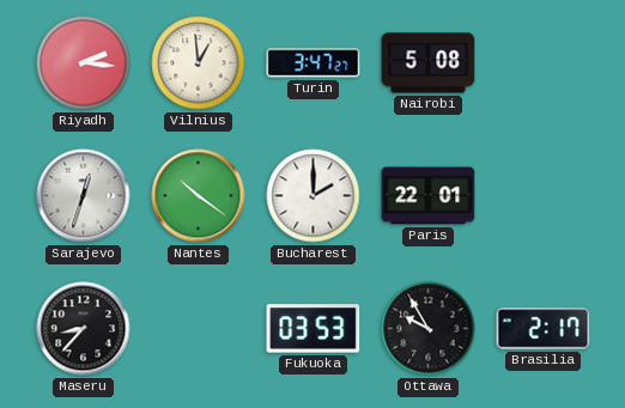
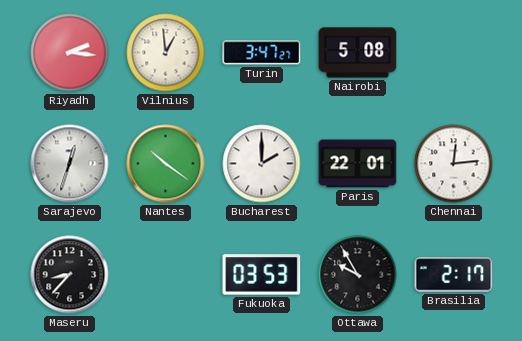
Chennai: none -> 12:14 (454, 164)
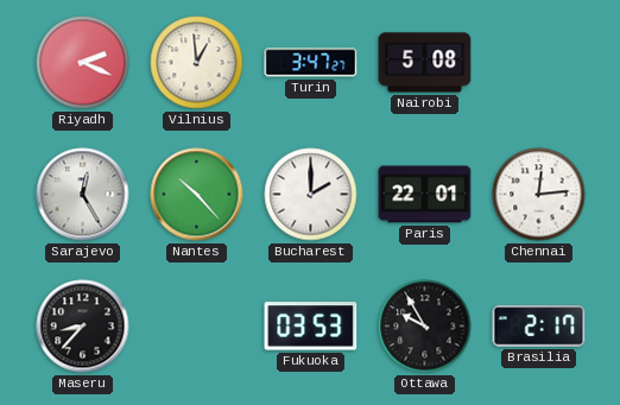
Riyadh: 2:16 -> 2:19 (83, 63)
Sarajevo: 12:33 -> 12:25 (83, 195)
Nantes: 10:21 -> 10:23 (197, 195)
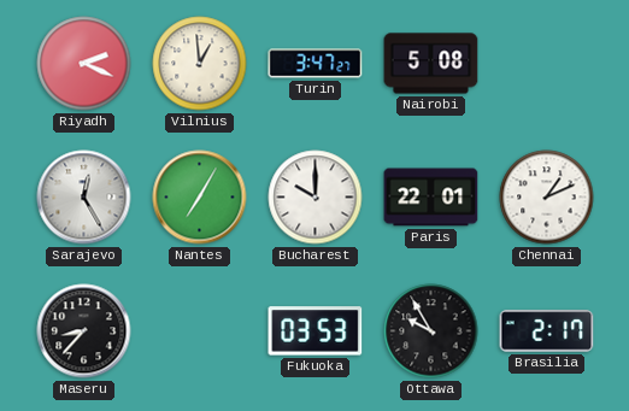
Nantes: 10:23 -> 7:05 (200, 198)
Bucharest: 2:00 -> 10:00 (316, 198)
Chennai: 12:14 -> 1:11 (547, 198)
